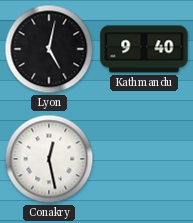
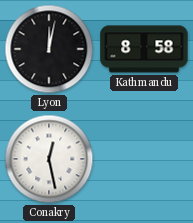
Lyon: 5:02 -> 12:02 (49, 49)
Kathmandu: 9:40 -> 8:58 (144, 49)
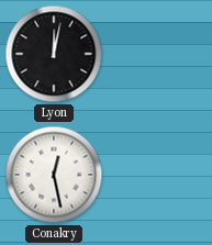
Kathmandu: 8:58 -> none (144, 49)
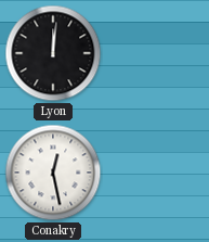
Lyon: 12:02 -> 12:01 (53, 53)
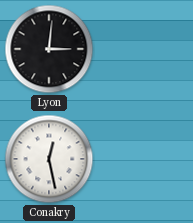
Lyon: 12:01 -> 3:01 (49, 49)
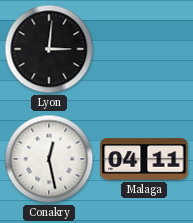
Malaga: none -> 04:11 (144, 159)
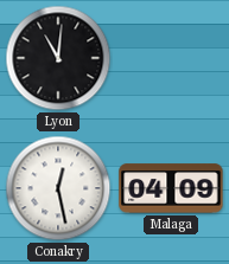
Lyon: 3:01 -> 11:01 (58, 58)
Malaga: 04:11 -> 04:09 (171, 188)
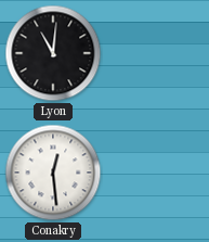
Conakry: 12:28 -> 12:29 (53, 173)
Malaga: 04:09 -> none (171, 188)
